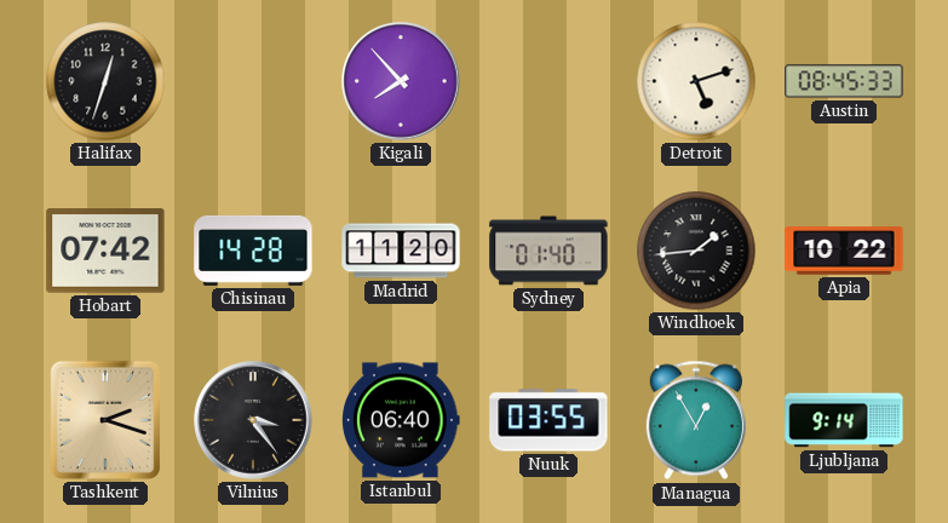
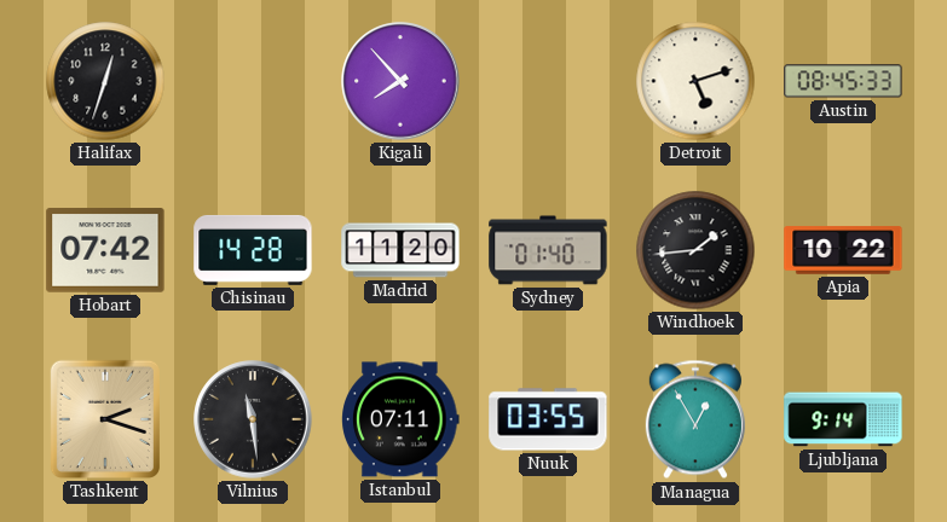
Vilnius: 3:24 -> 11:29 (253, 419)
Istanbul: 06:40 -> 07:11 (400, 419)
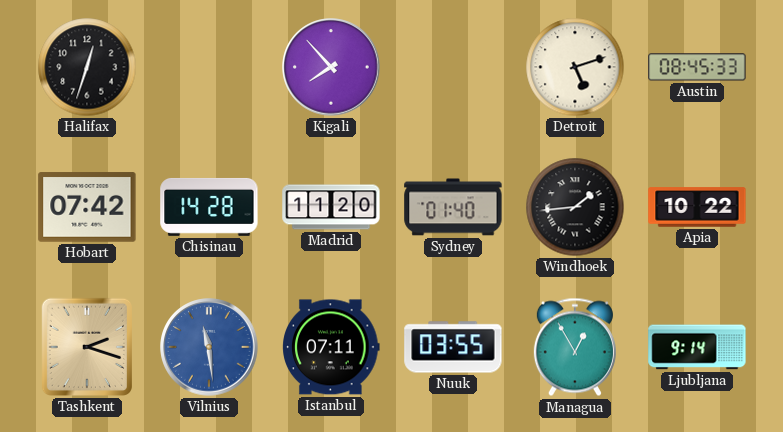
Vilnius dial: black -> blue (209, 347)
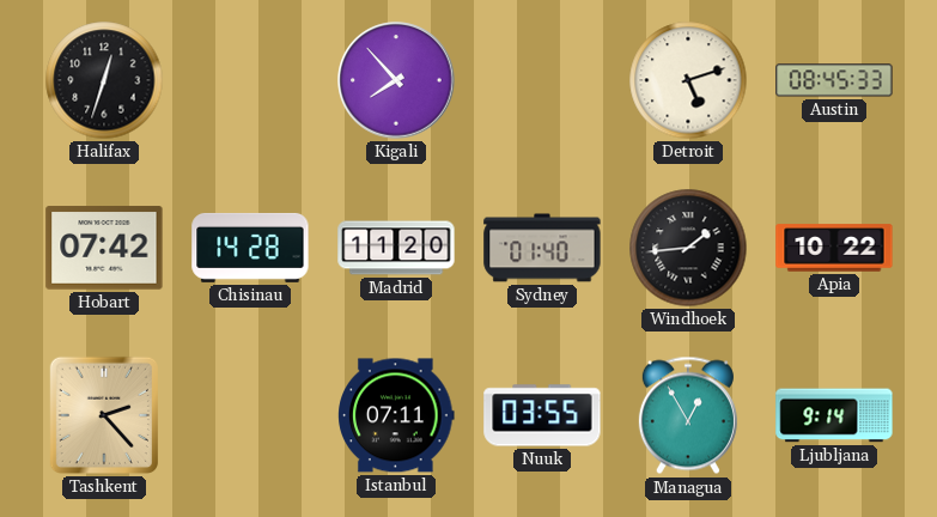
Tashkent: 2:18 -> 2:23 (104, 415)
Vilnius: 11:29 -> none (209, 347)
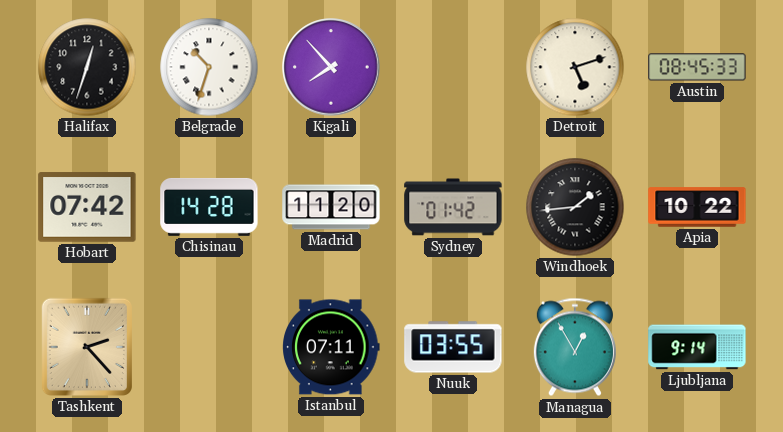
Belgrade: none -> 10:33 (209, 67)
Sydney: 01:40 -> 01:42 (453, 207)
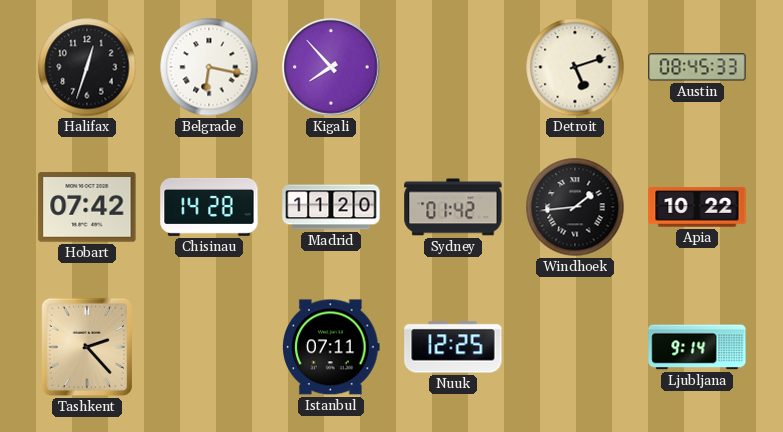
Belgrade: 10:33 -> 6:17 (209, 67)
Nuuk: 03:55 -> 12:25 (453, 347)
Managua: 12:55 -> none (575, 347)
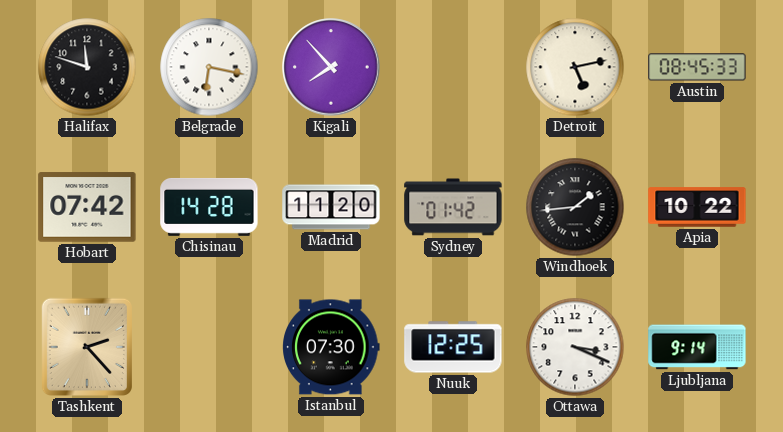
Halifax: 12:33 -> 11:48 (87, 67)
Detroit: 5:12 -> 5:13 (575, 67)
Istanbul: 07:11 -> 07:30 (331, 347)
Ottawa: none -> 3:19 (575, 347)
